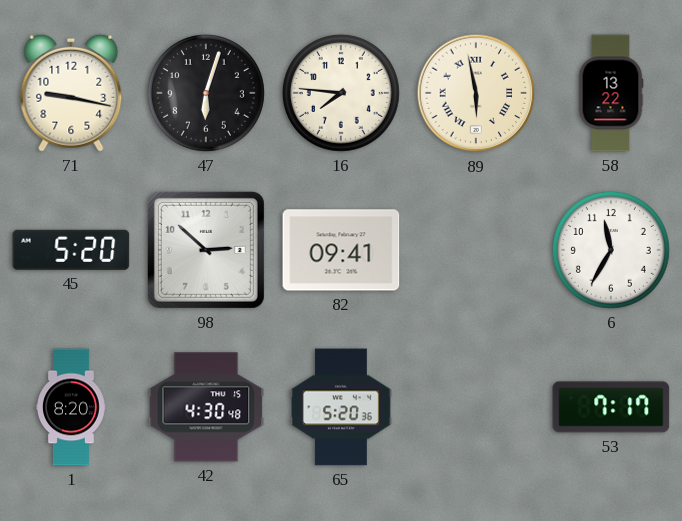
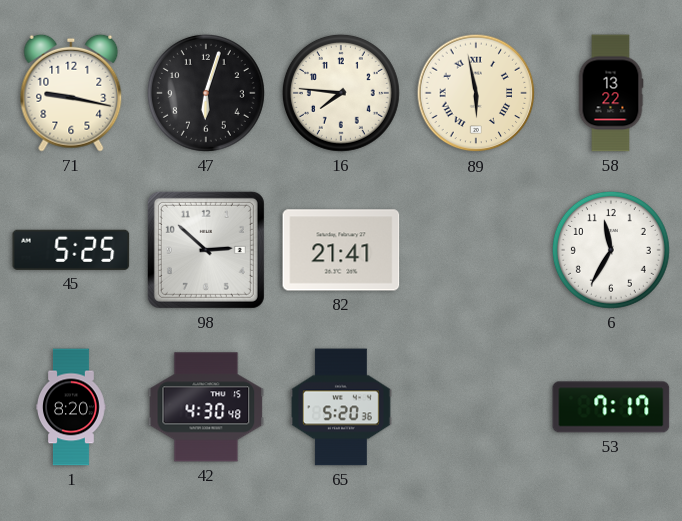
45: 5:20 -> 5:25 (71, 250)
82: 09:41 -> 21:41 (341, 250)
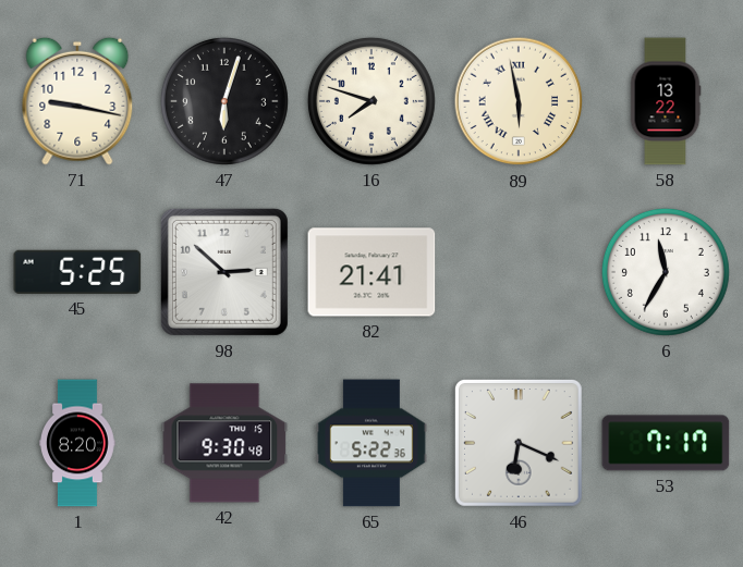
16: 7:46 -> 7:48 (371, 101)
42: 4:30 -> 9:30 (224, 443)
65: 5:20 -> 5:22 (373, 443)
46: none -> 6:19 (519, 443)
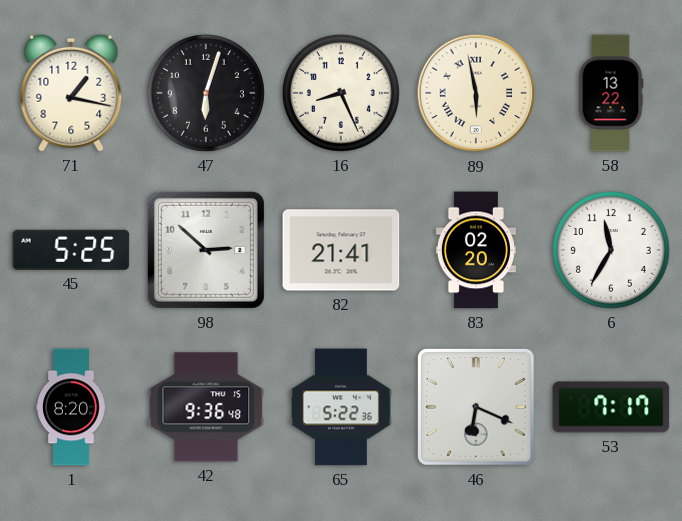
71: 9:17 -> 1:17 (71, 93)
16: 7:48 -> 8:26 (341, 93)
83: none -> 02:20 (476, 250)
42: 9:30 -> 9:36 (206, 407)
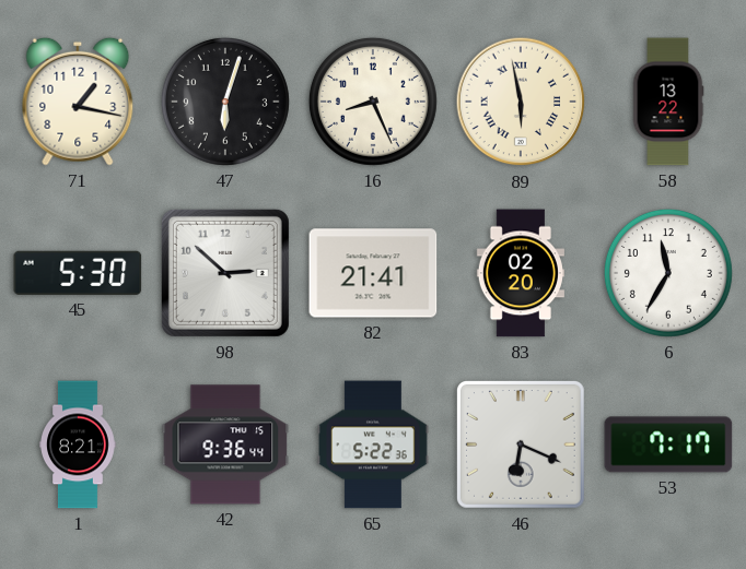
45: 5:25 -> 5:30 (78, 273)
1: 8:20 -> 8:21 (78, 444)
42: 9:36:48 -> 9:36:44 (225, 444)
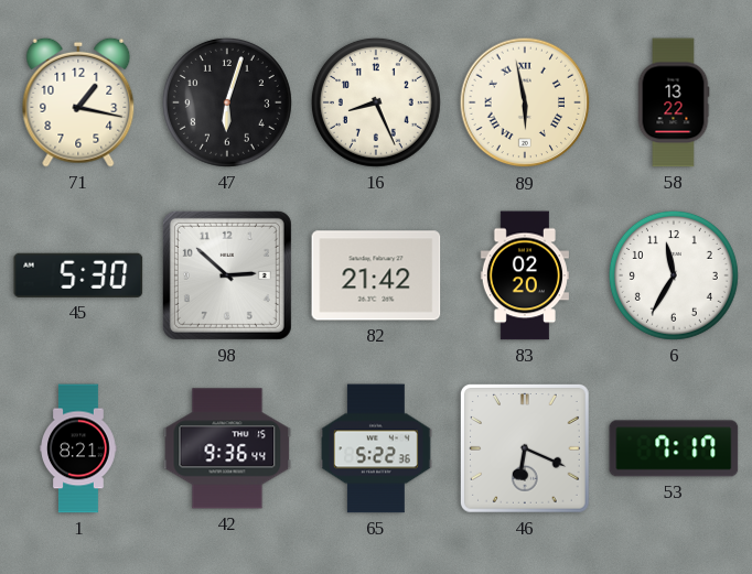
82: 21:41 -> 21:42 (376, 275)
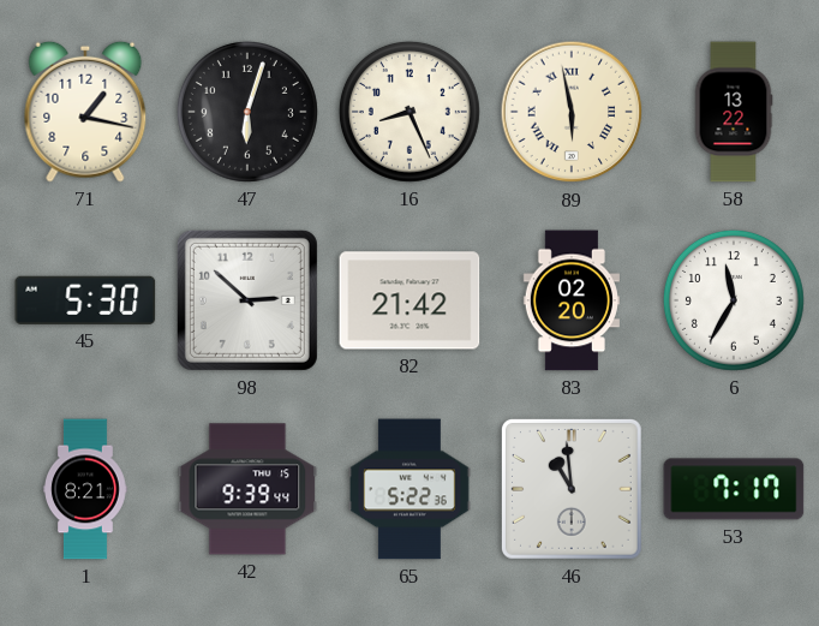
42: 9:36 -> 9:39 (247, 489)
46: 6:19 -> 10:59 (572, 489)
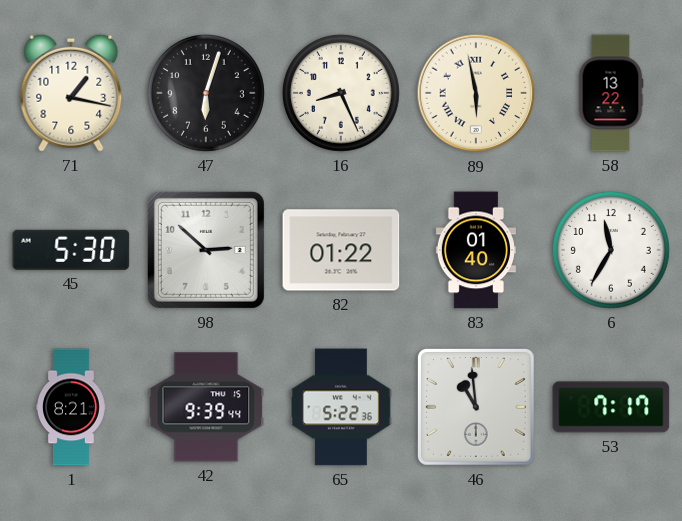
82: 21:42 -> 01:22 (341, 250)
83: 02:20 -> 01:40 (476, 250)
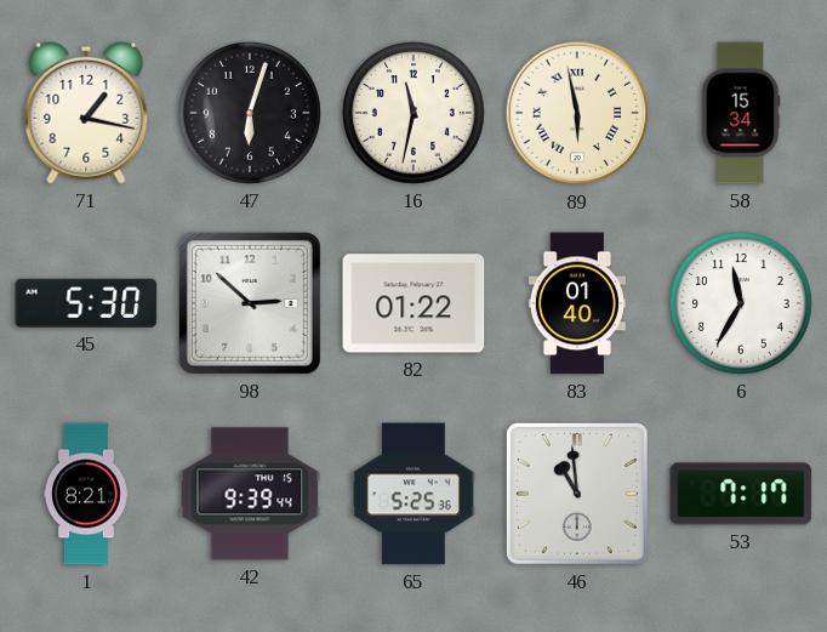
16: 8:26 -> 11:32 (413, 113)
58: 13:22 -> 15:34 (741, 113)
65: 5:22 -> 5:25 (415, 494)
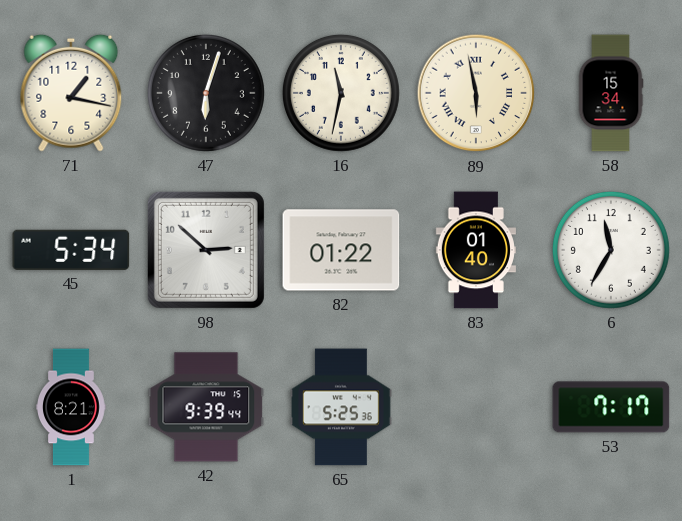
45: 5:30 -> 5:34 (71, 250)
46: 10:59 -> none (577, 494)
